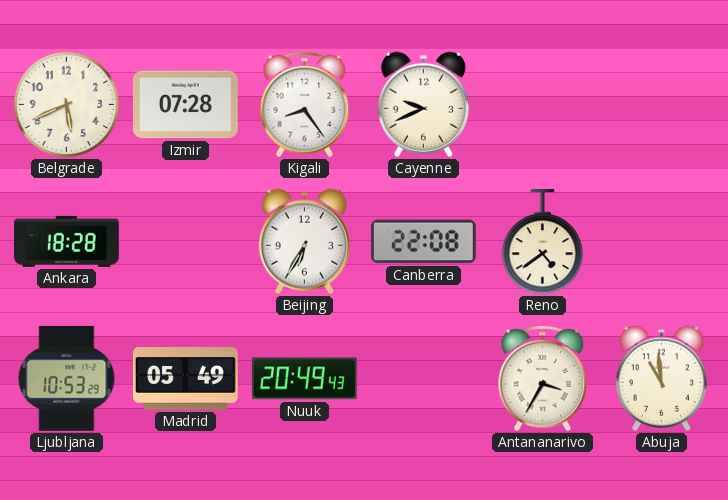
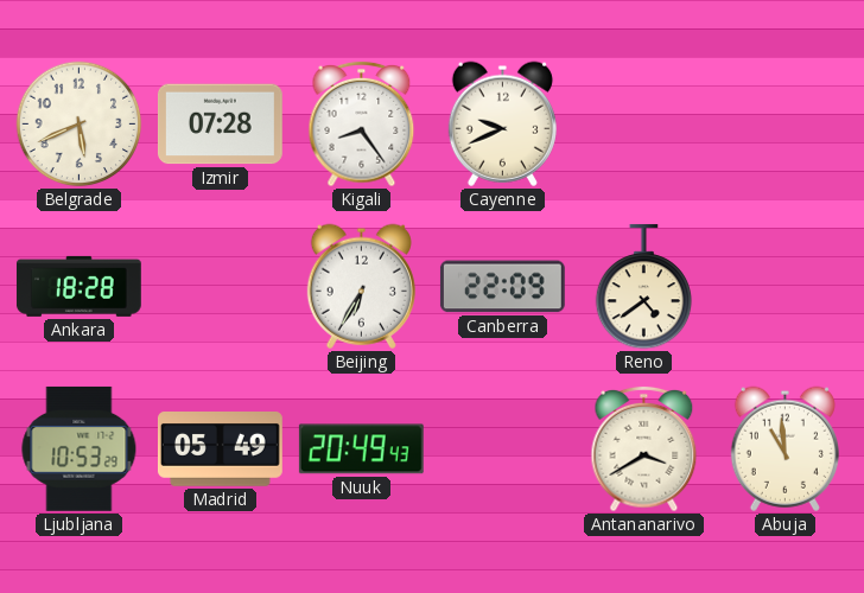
Canberra: 22:08 -> 22:09 (502, 287)
Antananarivo: 3:35 -> 3:40 (644, 449)
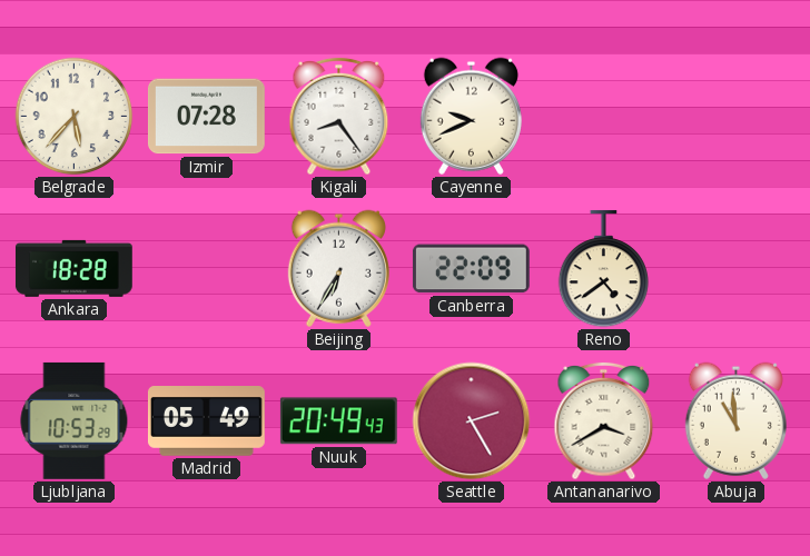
Belgrade: 5:41 -> 5:37 (75, 117)
Seattle: none -> 2:25 (472, 421)
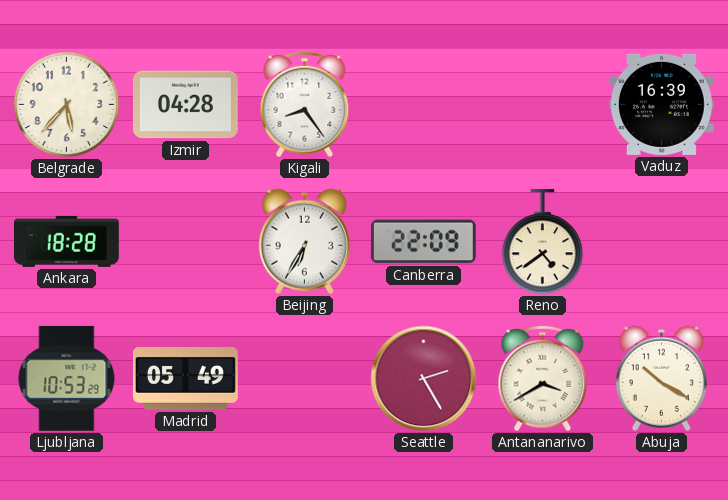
Izmir: 07:28 -> 04:28 (185, 105)
Cayenne: 9:41 -> none (471, 116)
Vaduz: none -> 16:39 (661, 104)
Nuuk: 20:49 -> none (338, 421)
Abuja: 10:59 -> 10:20 (661, 378)
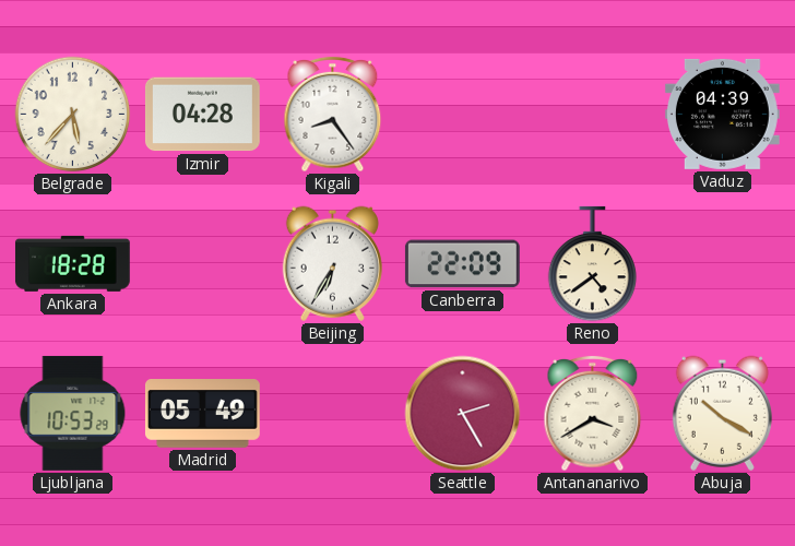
Vaduz: 16:39 -> 04:39 (722, 114)
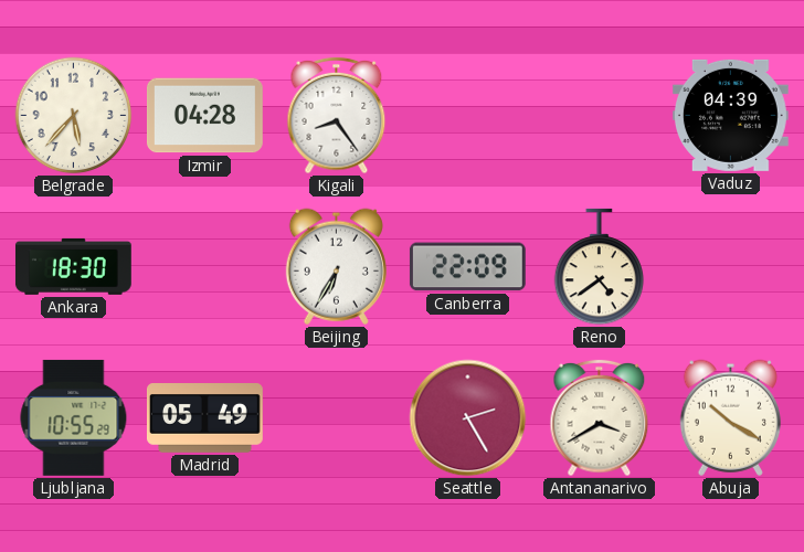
Ankara: 18:28 -> 18:30 (73, 266)
Ljubljana: 10:53 -> 10:55 (74, 417)
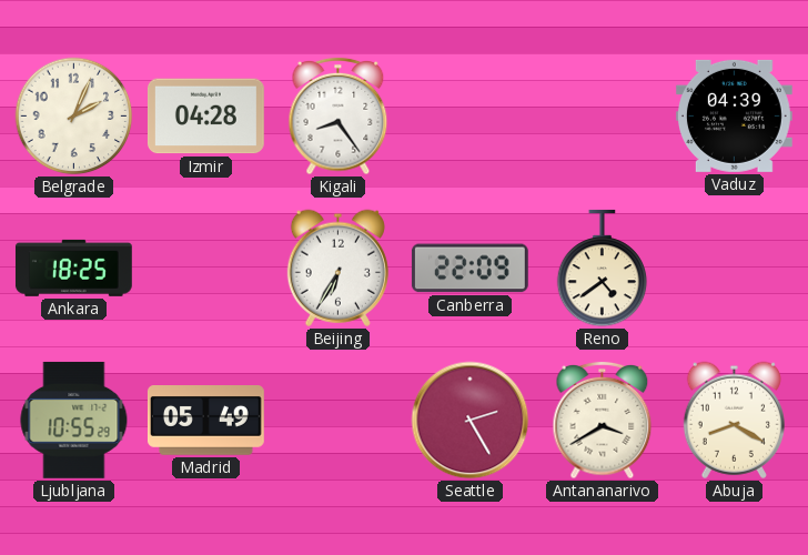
Belgrade: 5:37 -> 2:04 (74, 117)
Ankara: 18:30 -> 18:25 (73, 268)
Abuja: 10:20 -> 8:20 (734, 420)
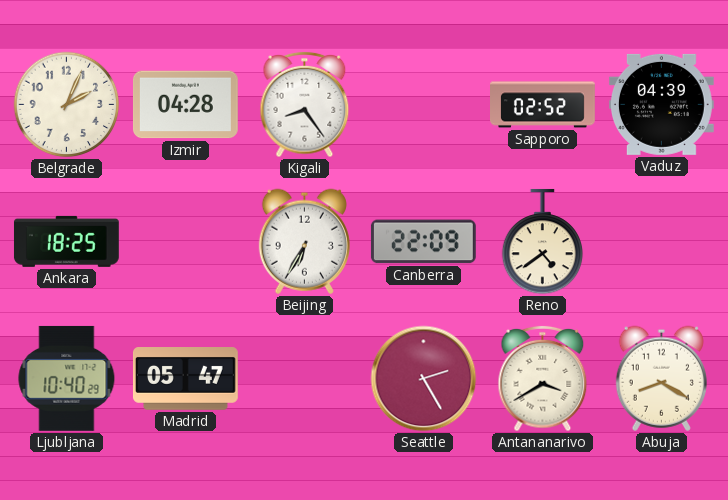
Sapporo: none -> 02:52 (543, 105)
Ljubljana: 10:55 -> 10:40 (67, 378)
Madrid: 05:49 -> 05:47 (185, 379)
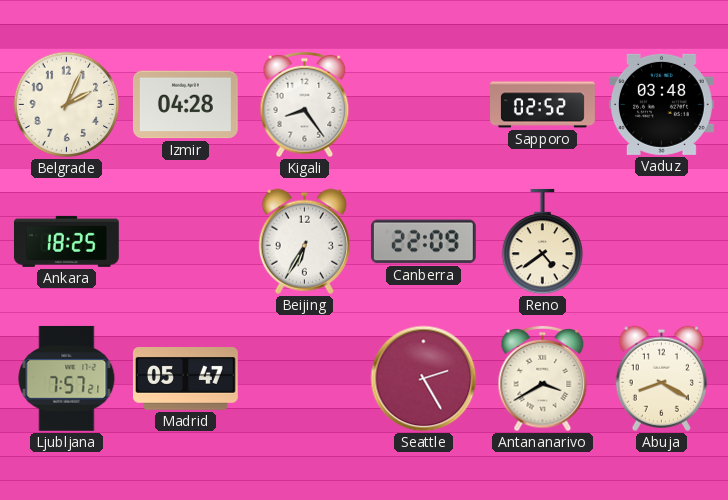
Vaduz: 04:39 -> 03:48 (661, 104)
Ljubljana: 10:40 -> 7:57 (67, 378)
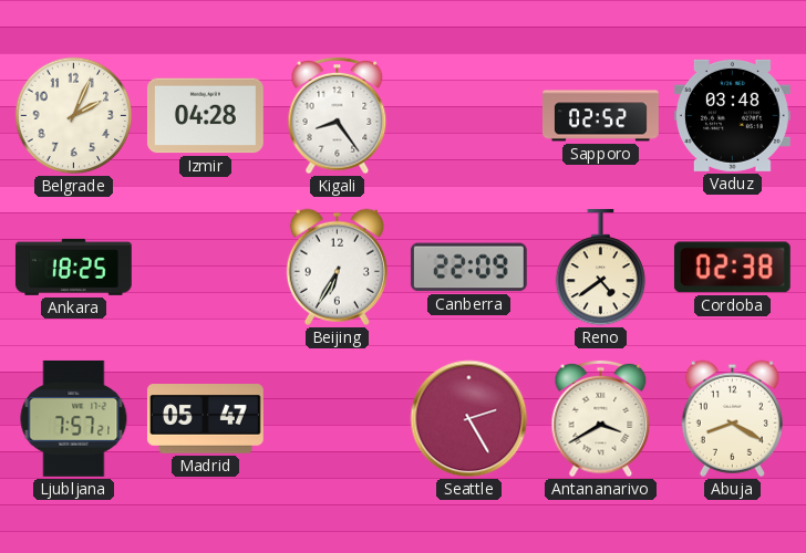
Cordoba: none -> 02:38 (732, 268)
